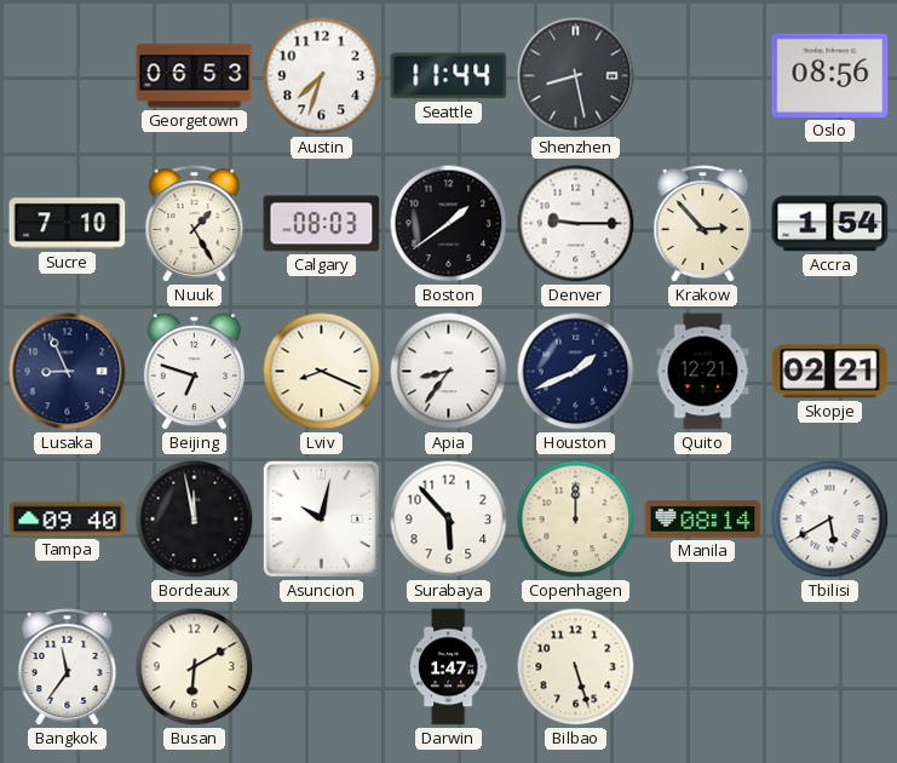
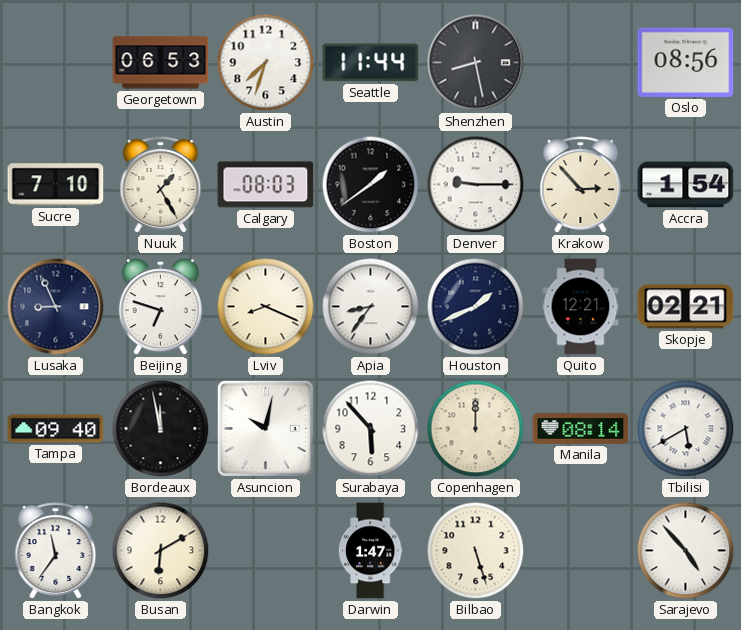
Sarajevo: none -> 4:53 (686, 551)
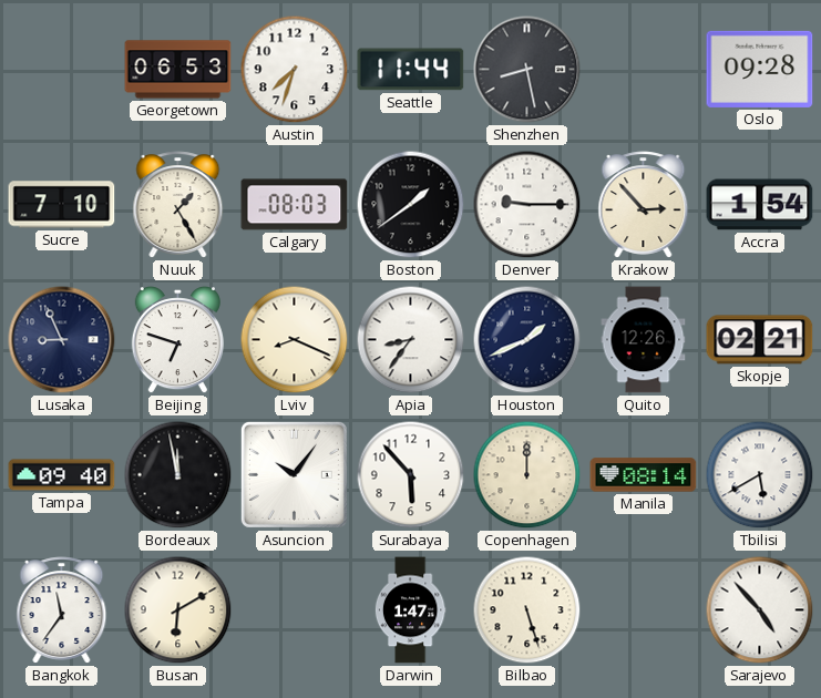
Oslo: 08:56 -> 09:28 (760, 69)
Quito: 12:21 -> 12:26 (644, 340)
Asuncion: 10:02 -> 10:06 (294, 474)
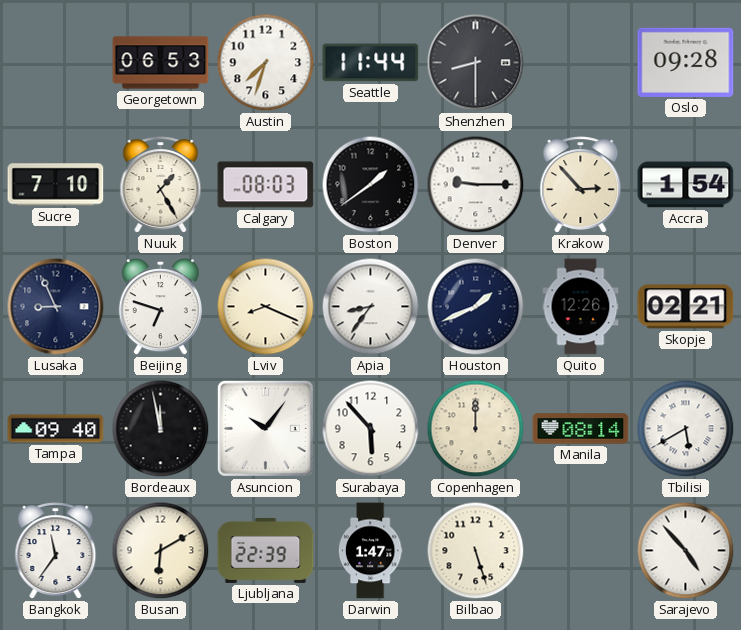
Shenzhen: 8:28 -> 8:30 (476, 63)
Ljubljana: none -> 22:39 (266, 550)
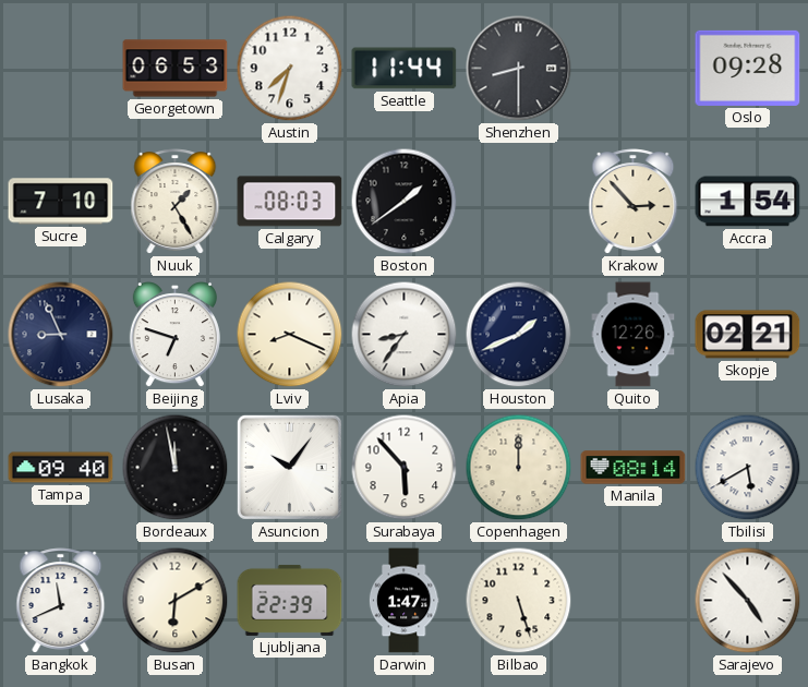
Denver: 9:15 -> none (476, 185)
Bangkok: 11:36 -> 11:41 (61, 601)
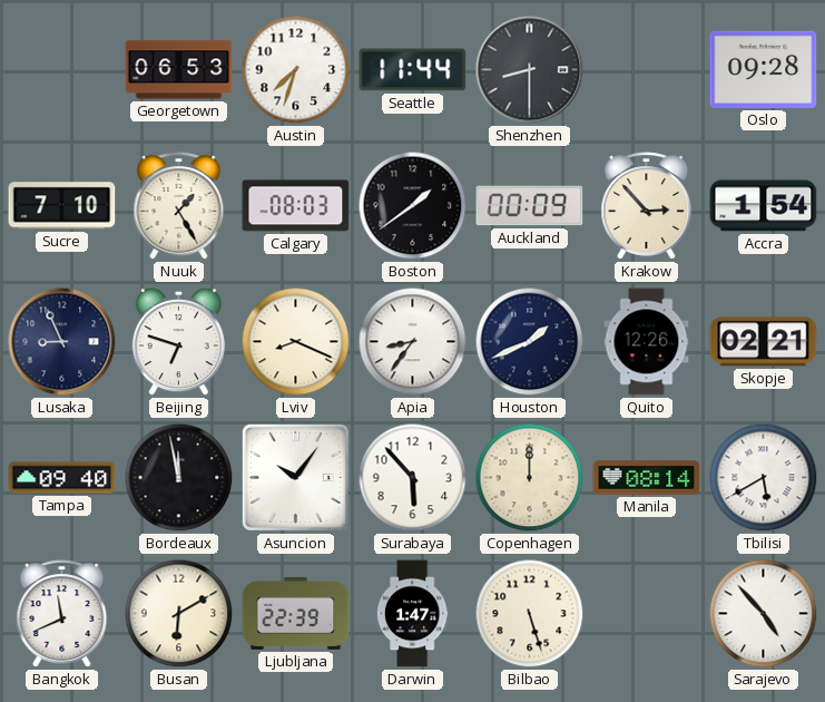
Auckland: none -> 00:09 (530, 206)
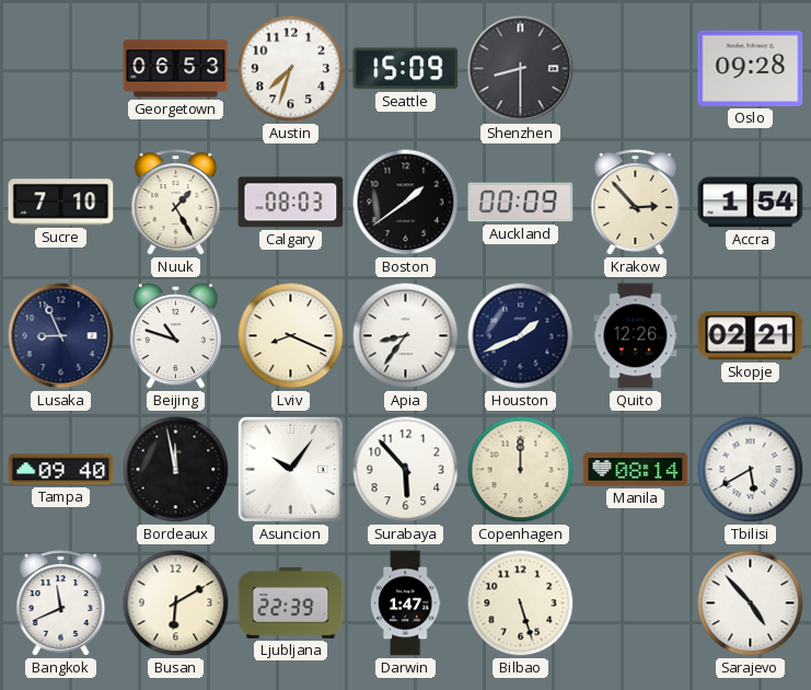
Seattle: 11:44 -> 15:09 (406, 69)
Beijing: 6:48 -> 10:48 (175, 337)
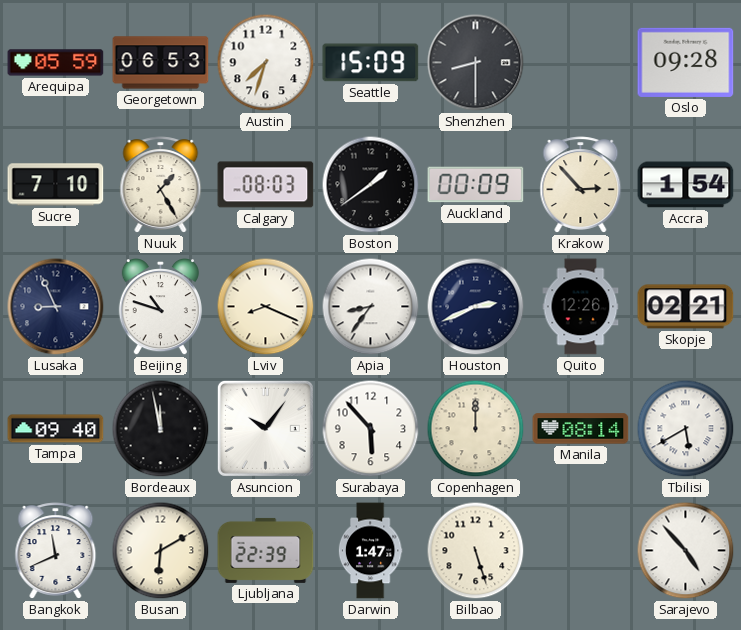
Arequipa: none -> 05:59 (56, 63)
Houston: 1:41 -> 2:41 (476, 307)
